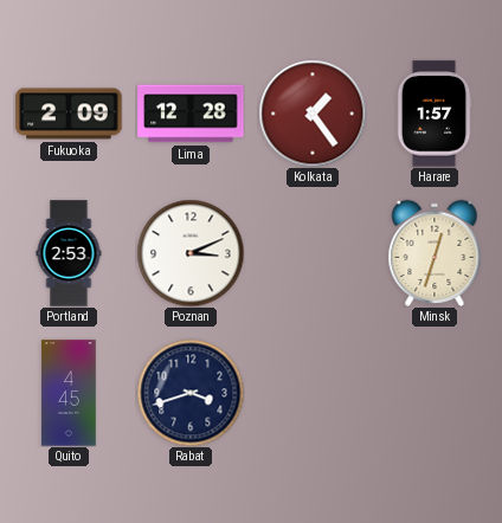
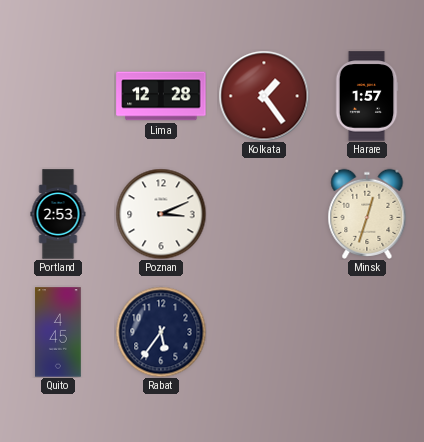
Fukuoka: 2:09 -> none (69, 114)
Rabat: 3:42 -> 5:36 (161, 332)
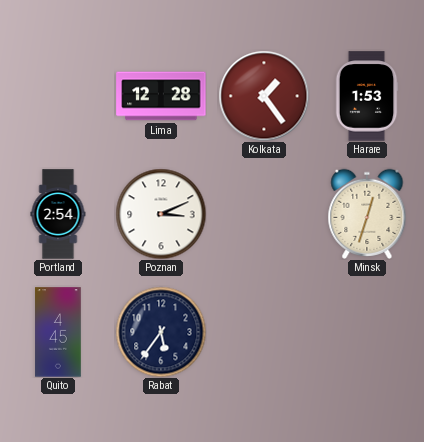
Harare: 1:57 -> 1:53 (367, 96)
Portland: 2:53 -> 2:54 (58, 214)
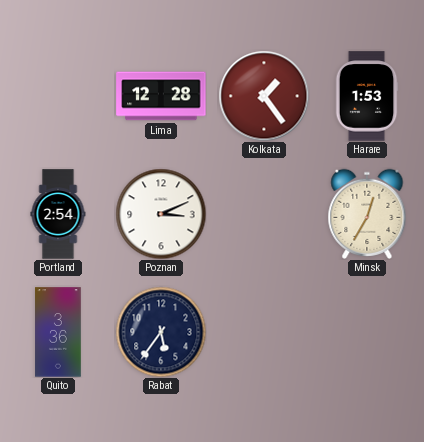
Minsk: 12:33 -> 12:35 (367, 214)
Quito: 4:45 -> 3:36 (58, 332)
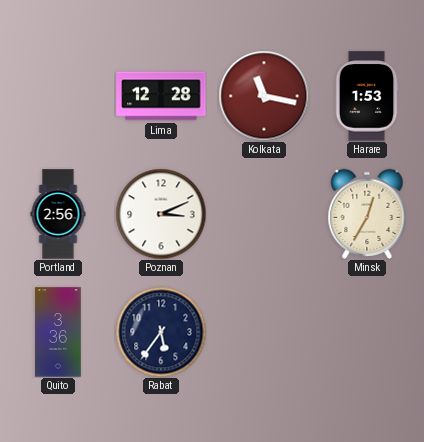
Kolkata: 1:24 -> 11:17 (264, 96)
Portland: 2:54 -> 2:56 (58, 214)
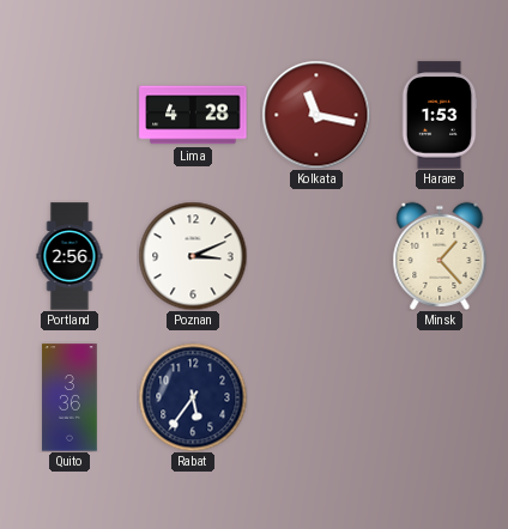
Lima: 12:28 -> 4:28 (193, 115)
Minsk: 12:35 -> 1:23 (440, 256)
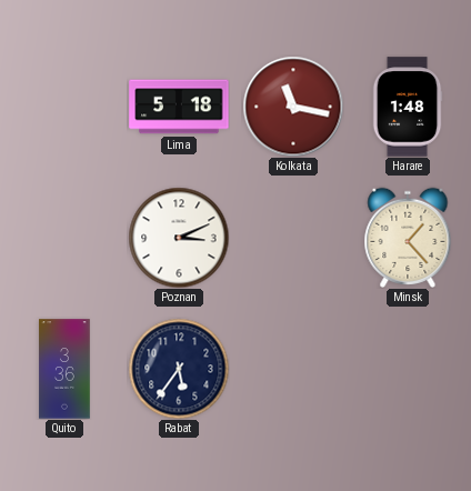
Lima: 4:28 -> 5:18 (179, 107)
Harare: 1:53 -> 1:48 (408, 107)
Portland: 2:56 -> none (69, 256)
